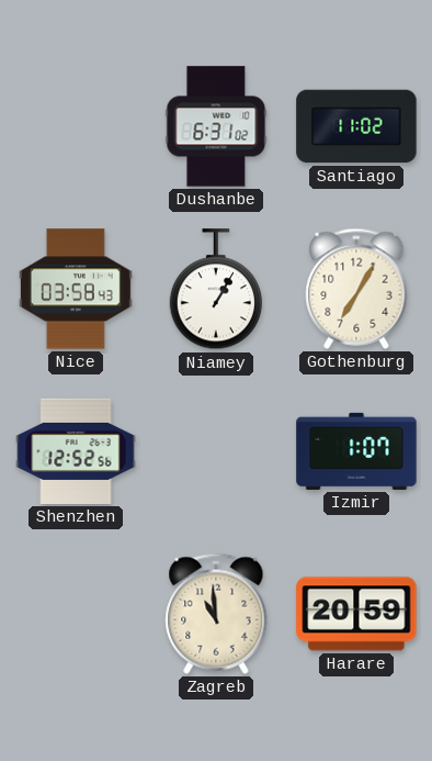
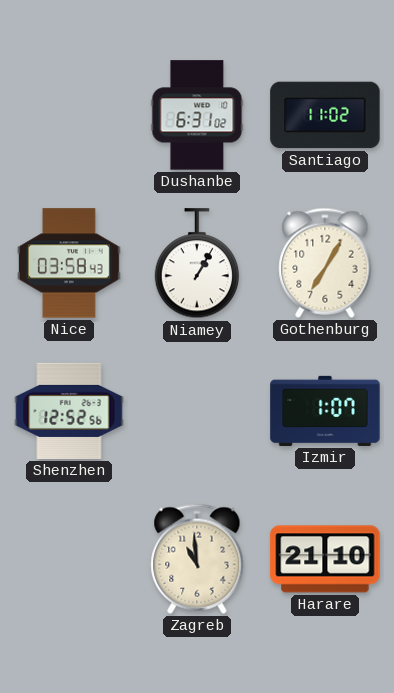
Harare: 20:59 -> 21:10 (325, 559)
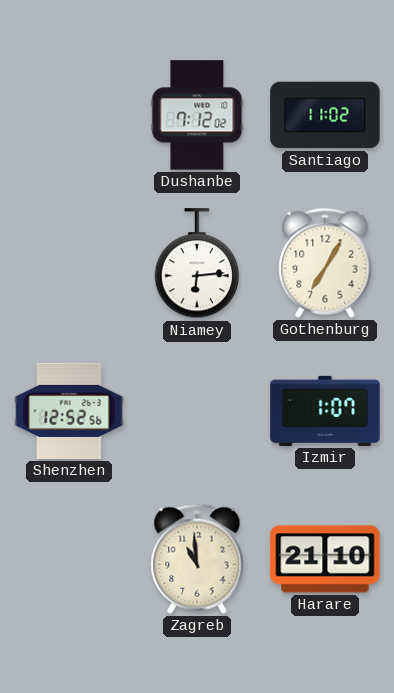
Dushanbe: 6:31 -> 7:12 (197, 115)
Nice: 03:58 -> none (70, 263)
Niamey: 1:05 -> 6:14 (196, 264)
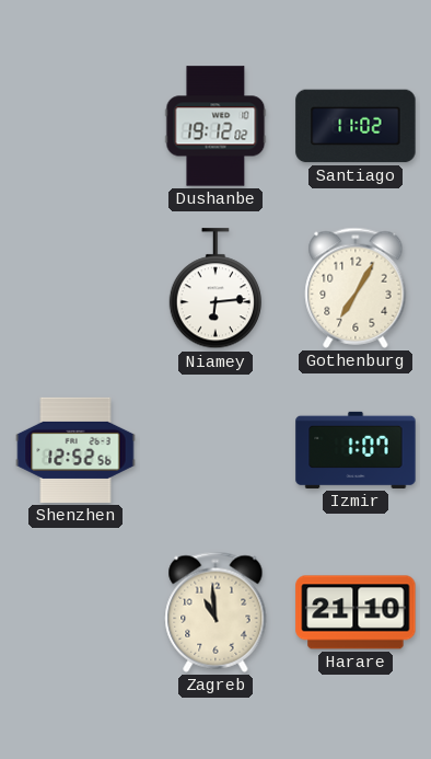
Dushanbe: 7:12 -> 19:12 (215, 126)
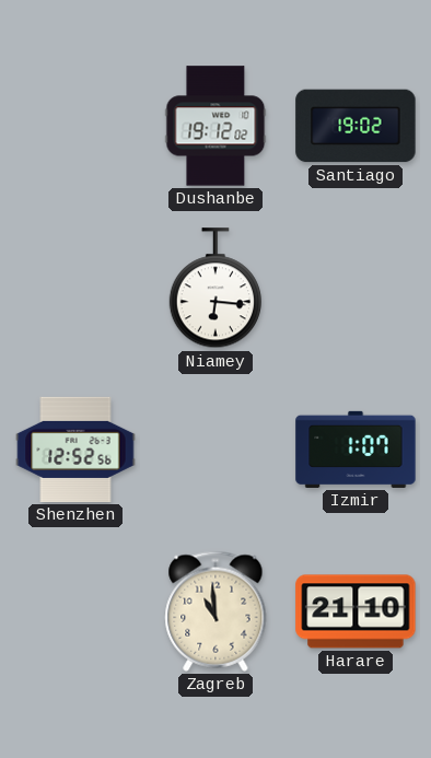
Santiago: 11:02 -> 19:02 (356, 126)
Niamey: 6:14 -> 6:16 (214, 289)
Gothenburg: 7:05 -> none (356, 288)
